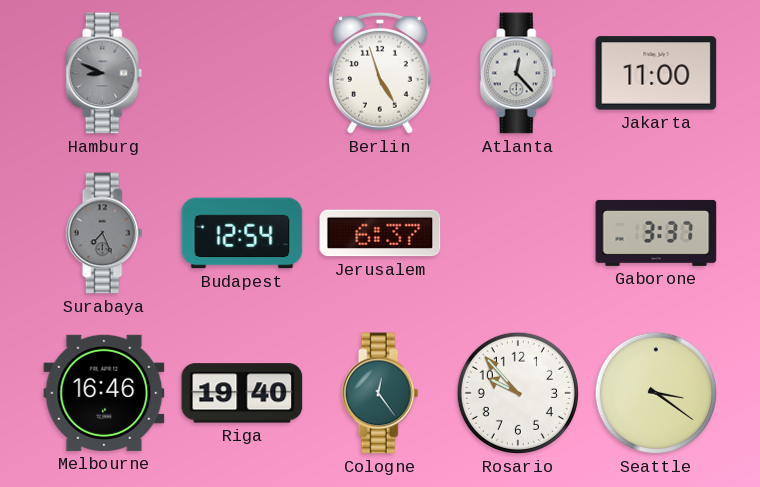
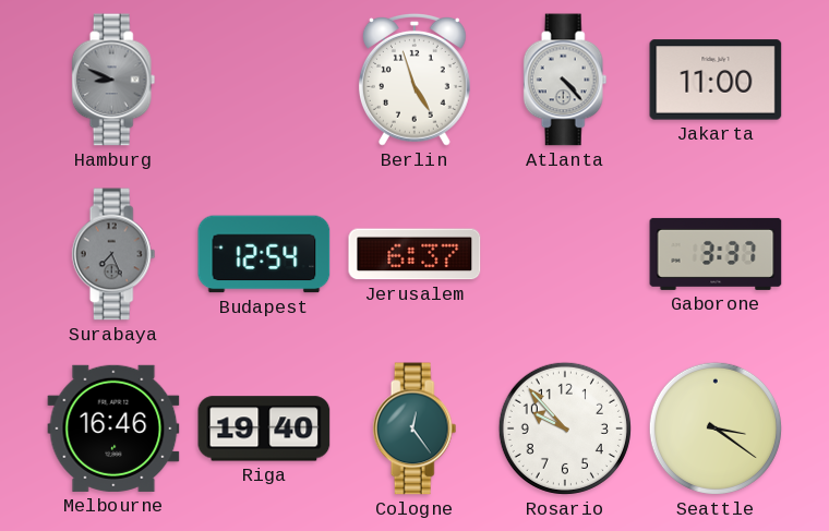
Atlanta: 12:23 -> 4:23 (565, 80)
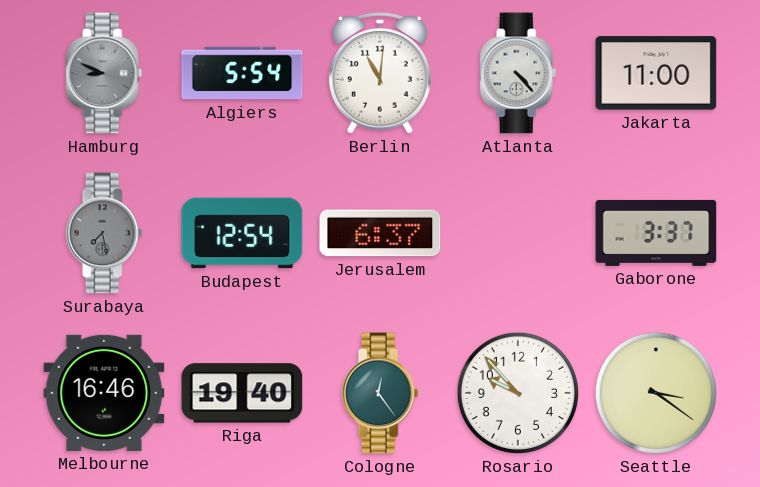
Algiers: none -> 5:54 (242, 73)
Berlin: 4:57 -> 11:01 (380, 73)
Surabaya: 7:26 -> 7:28 (104, 233)
